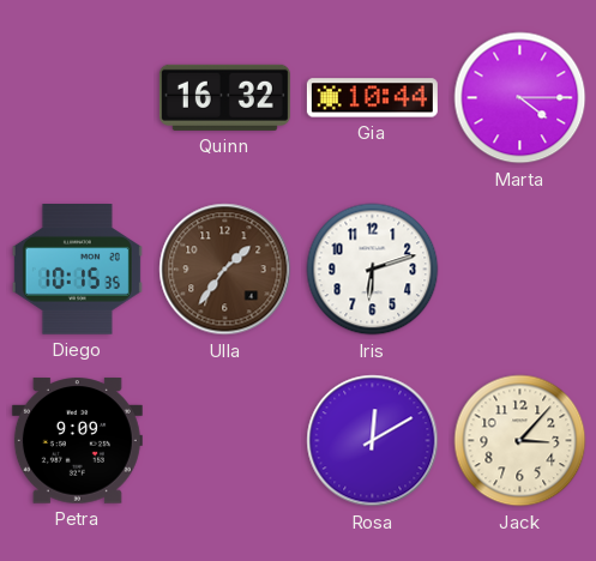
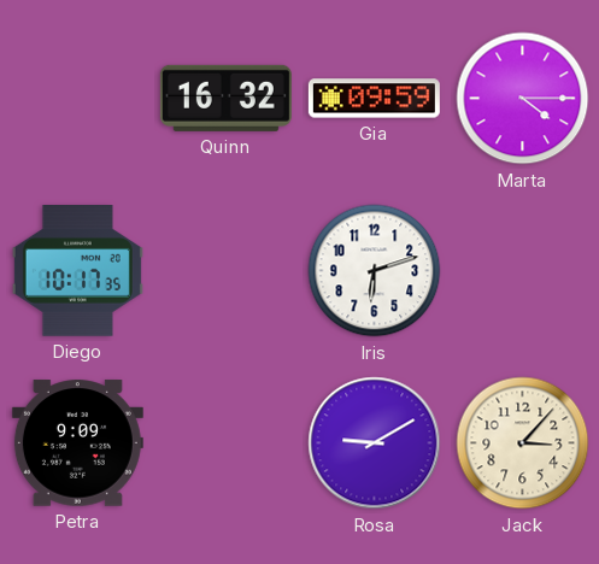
Gia: 10:44 -> 09:59 (374, 99)
Diego: 10:15 -> 10:17 (77, 271)
Ulla: 1:36 -> none (225, 270)
Rosa: 12:10 -> 9:10 (375, 443)
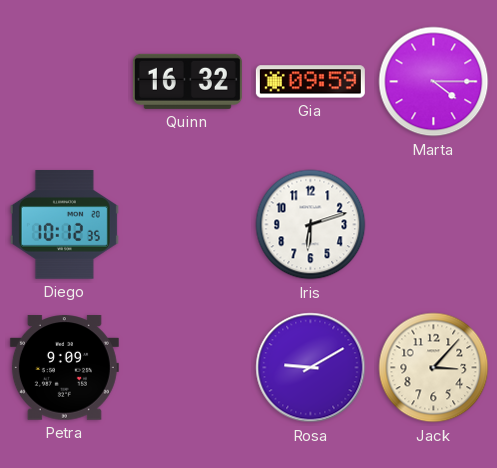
Diego: 10:17 -> 10:12 (64, 225)
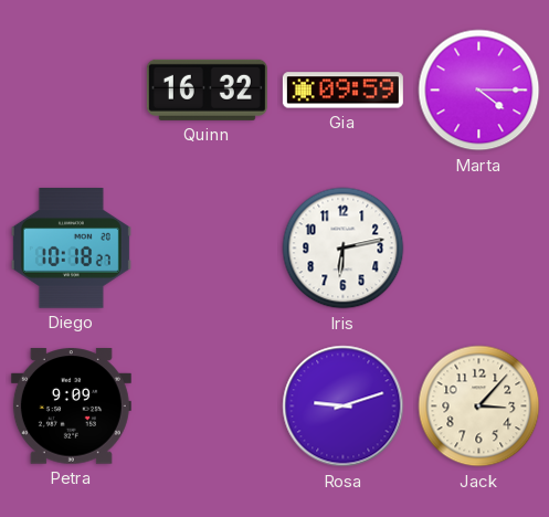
Diego: 10:12 -> 10:18 (71, 249)
Iris: 6:12 -> 6:13 (344, 249)
Rosa: 9:10 -> 9:12 (344, 407)
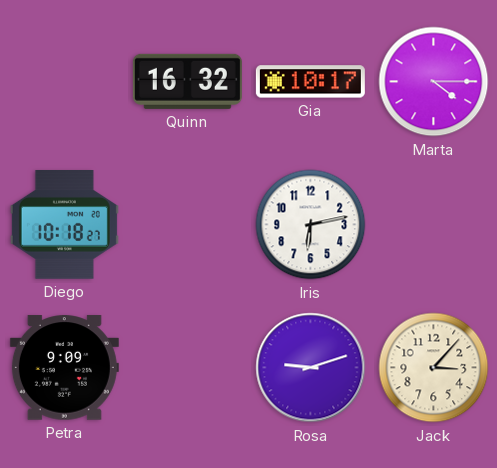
Gia: 09:59 -> 10:17 (310, 82)
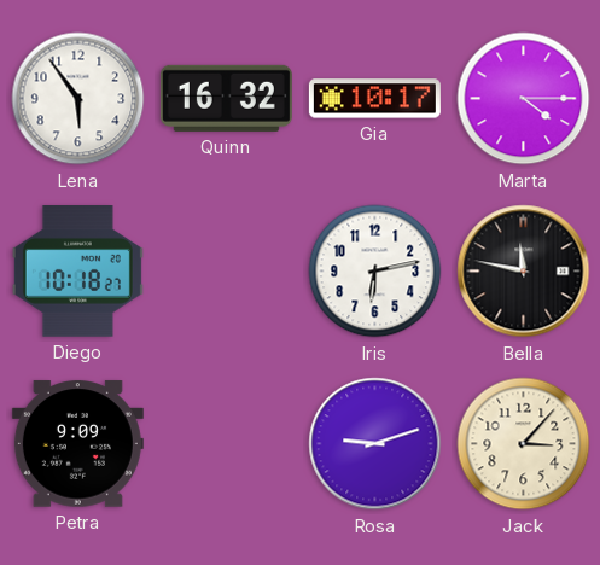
Lena: none -> 5:54 (78, 99)
Bella: none -> 11:47 (524, 272)
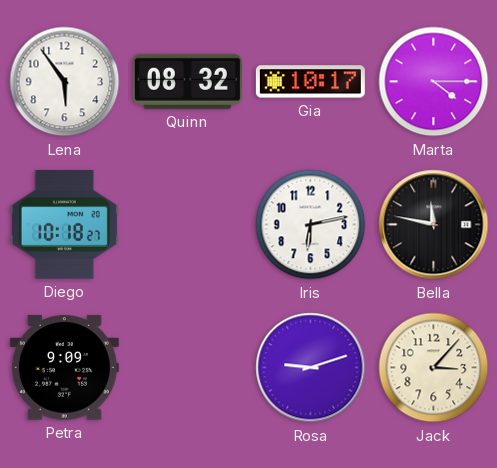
Quinn: 16:32 -> 08:32 (187, 81)
